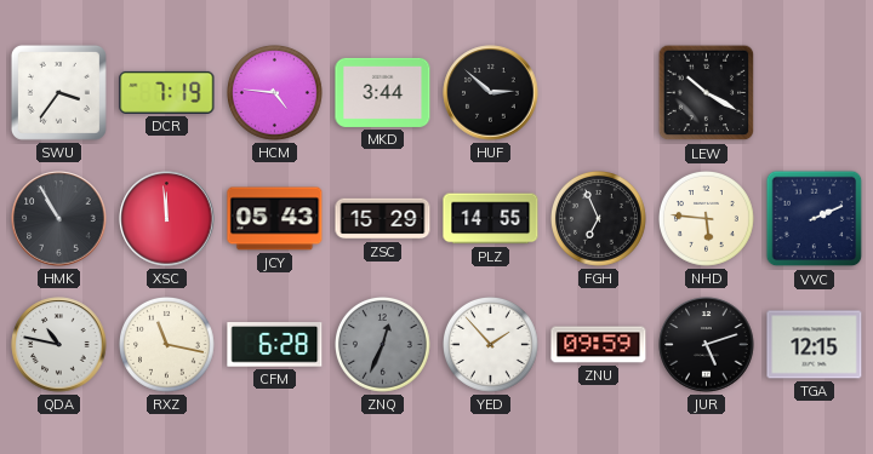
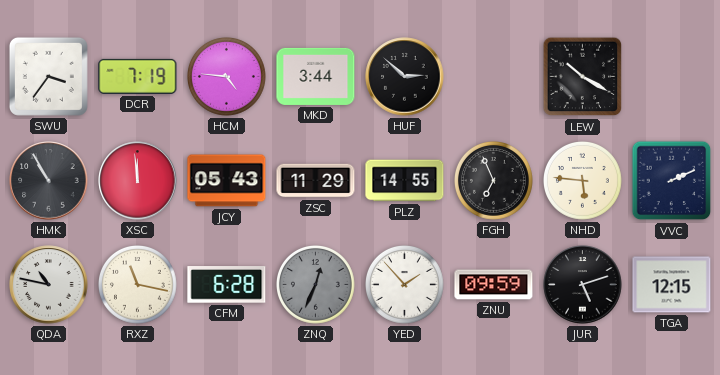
ZSC: 15:29 -> 11:29 (316, 181)
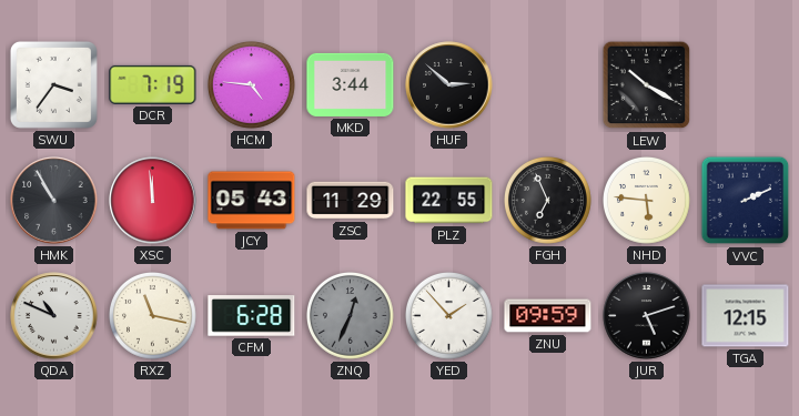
PLZ: 14:55 -> 22:55 (449, 201)
QDA: 10:47 -> 10:49 (54, 316)
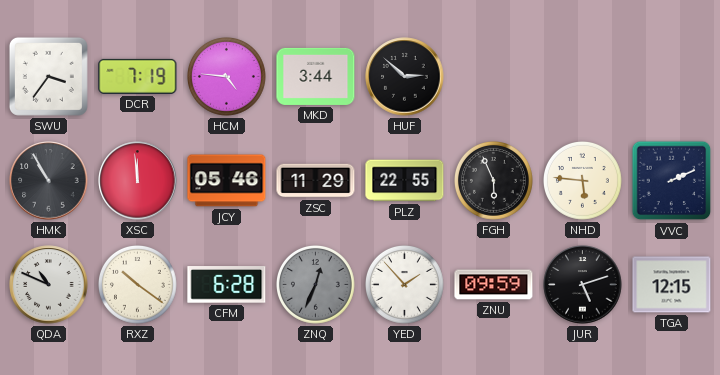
LEW: 10:20 -> none (647, 85)
JCY: 05:43 -> 05:46 (227, 181)
FGH: 6:56 -> 5:56 (494, 181)
RXZ: 11:17 -> 10:21 (138, 285)
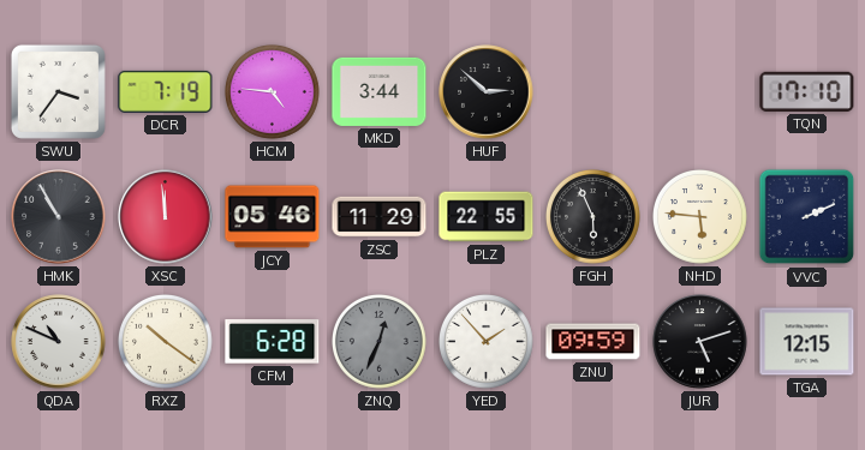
TQN: none -> 17:10 (807, 91)
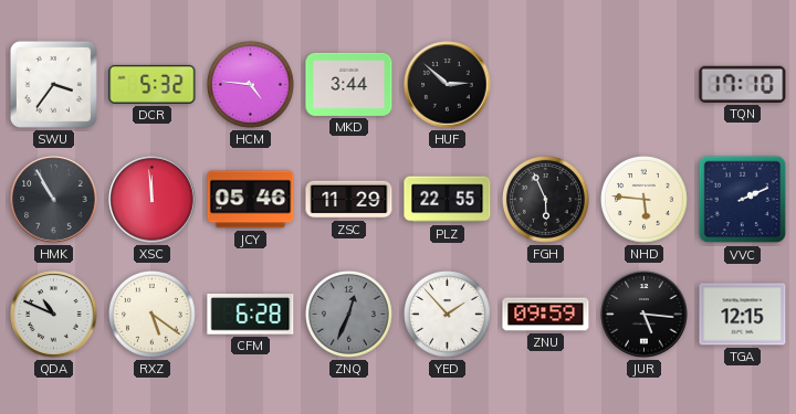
DCR: 7:19 -> 5:32 (153, 84)
RXZ: 10:21 -> 5:21 (153, 315)
JUR: 5:12 -> 5:16 (645, 315)
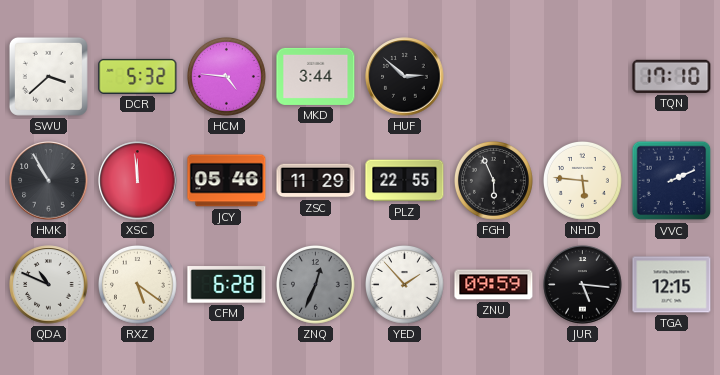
SWU: 3:36 -> 3:38 (48, 76)
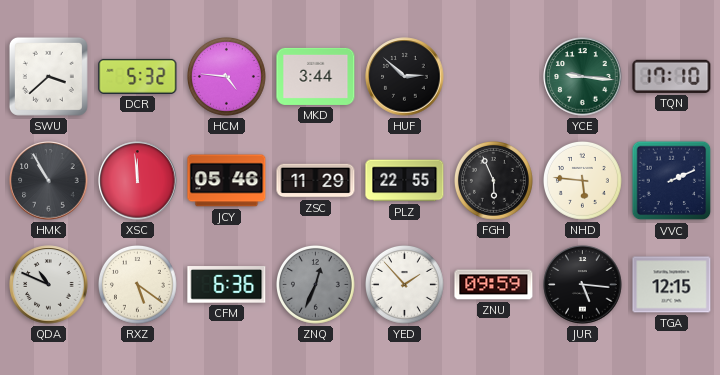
YCE: none -> 9:16 (583, 77)
CFM: 6:28 -> 6:36 (227, 285)
